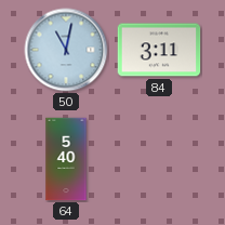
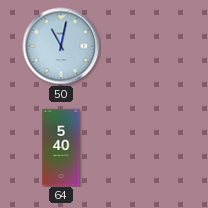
84: 3:11 -> none (159, 50)
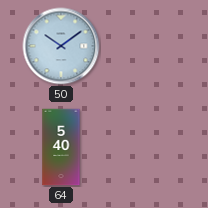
50: 11:02 -> 10:09 (61, 46)
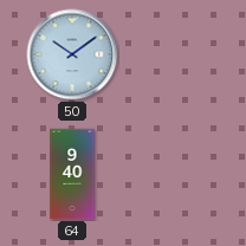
64: 5:40 -> 9:40 (72, 174)
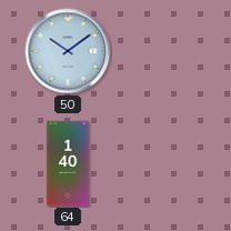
64: 9:40 -> 1:40 (68, 163)
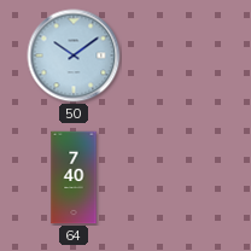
64: 1:40 -> 7:40 (74, 177)
